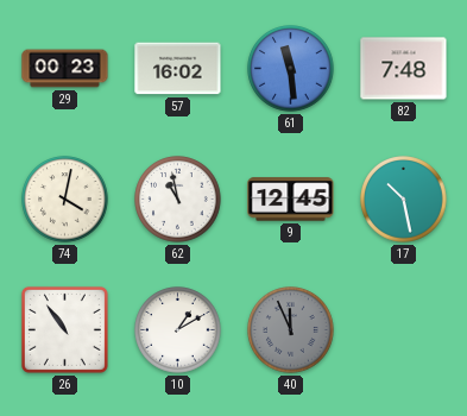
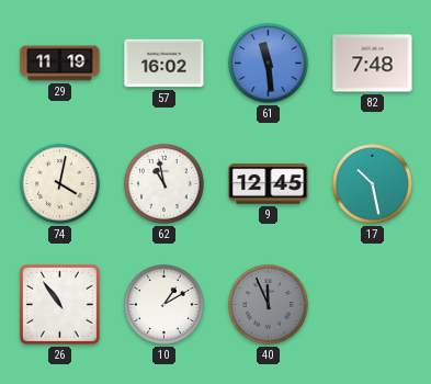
29: 00:23 -> 11:19 (60, 64)
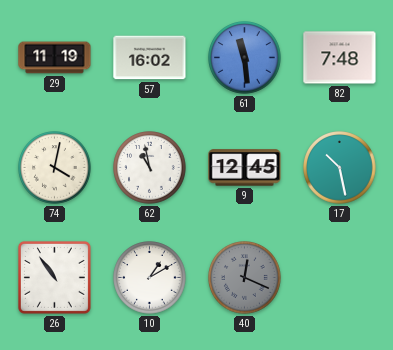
40: 11:56 -> 12:19 (245, 278)
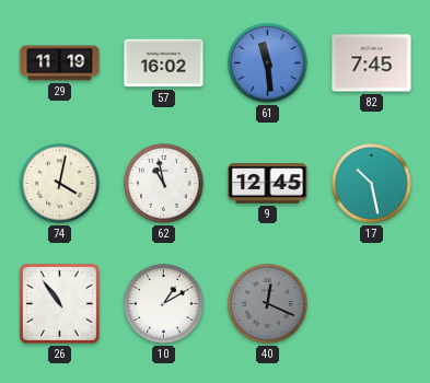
82: 7:48 -> 7:45 (372, 63)
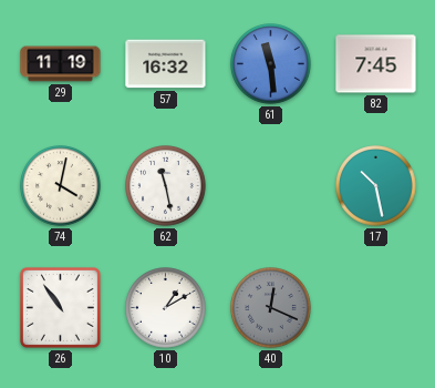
57: 16:02 -> 16:32 (166, 64)
62: 10:58 -> 11:28 (166, 186)
9: 12:45 -> none (268, 184)
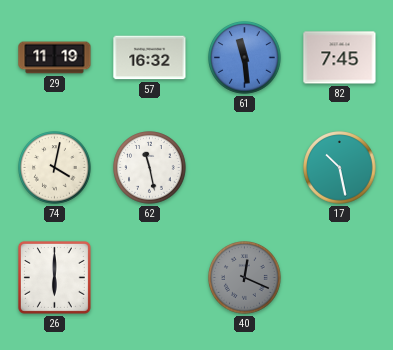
26: 10:54 -> 6:00 (54, 277)
10: 1:10 -> none (166, 308)
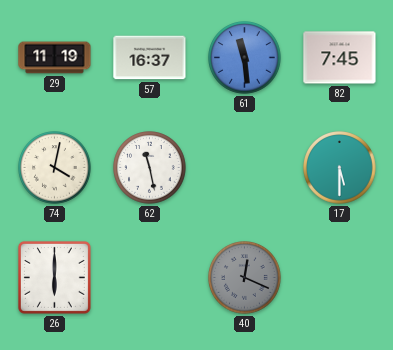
57: 16:32 -> 16:37 (150, 58)
17: 10:28 -> 5:30 (340, 168)
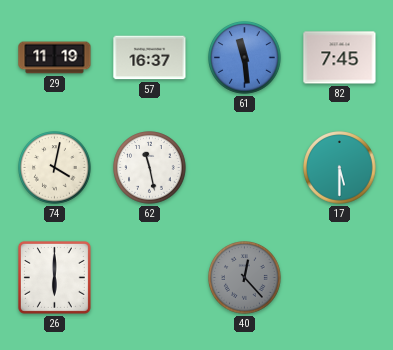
40: 12:19 -> 12:23 (245, 278)
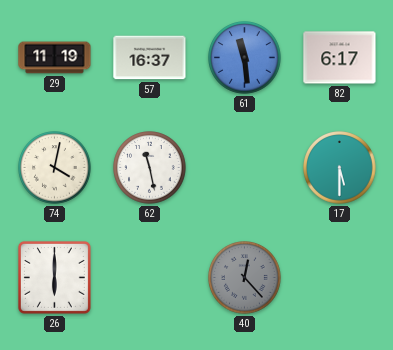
82: 7:45 -> 6:17 (340, 58)
